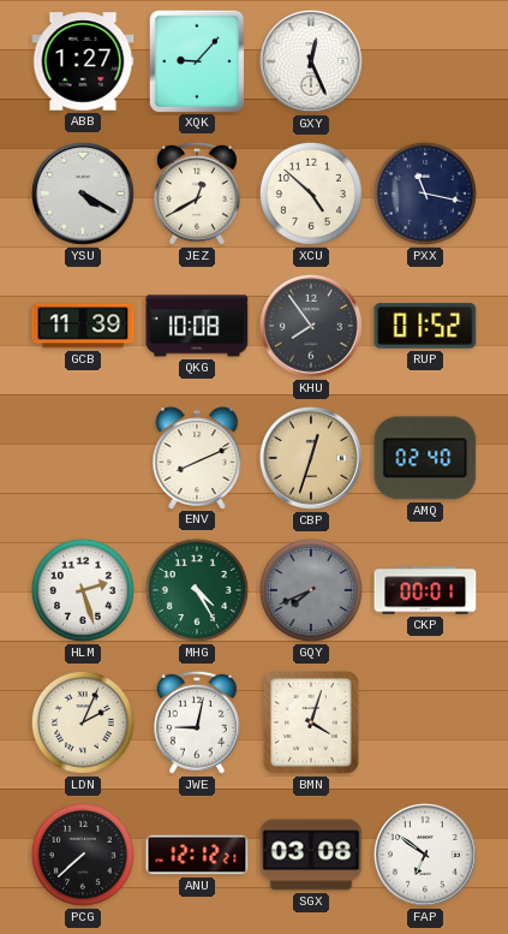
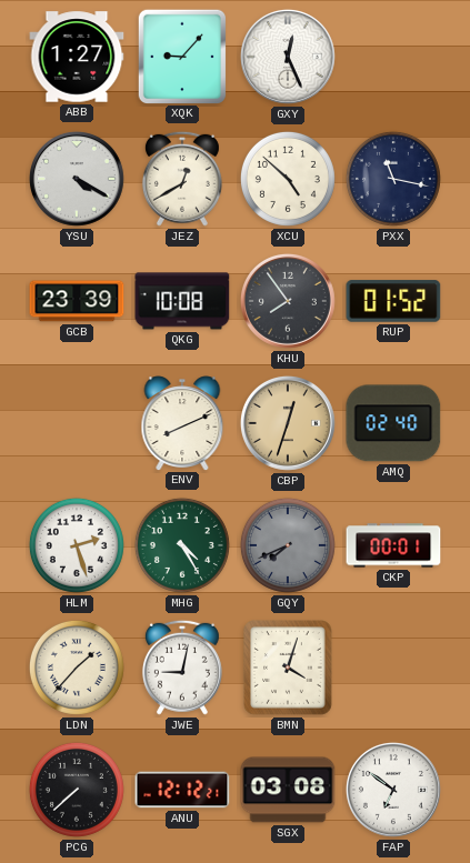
GCB: 11:39 -> 23:39 (77, 301)
LDN: 2:04 -> 1:37 (77, 668)
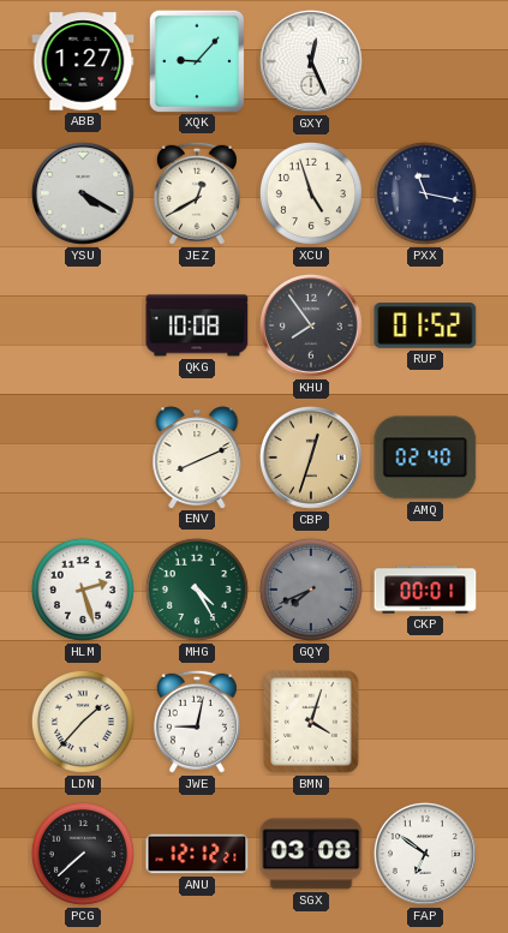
XCU: 4:52 -> 4:57 (311, 193)
GCB: 23:39 -> none (77, 301)
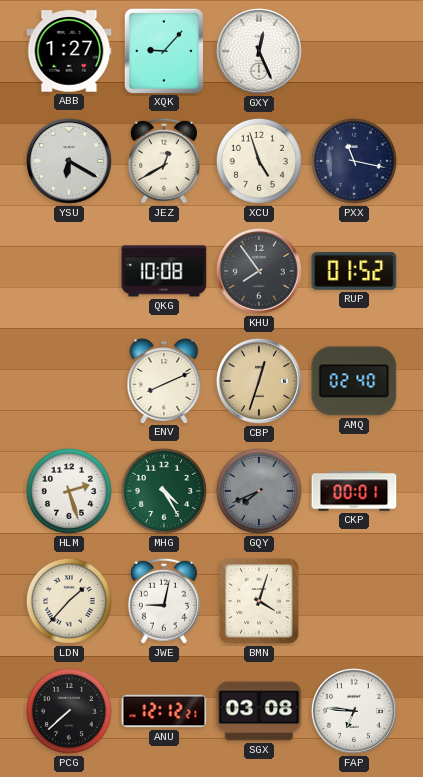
YSU: 4:20 -> 6:20 (69, 161)
FAP: 6:51 -> 6:46 (354, 711)
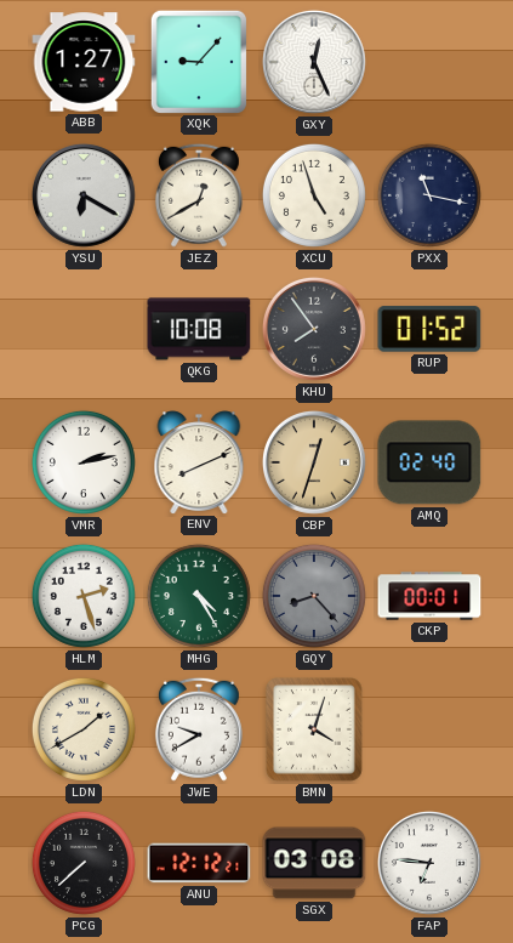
VMR: none -> 2:13 (84, 462)
GQY: 7:41 -> 8:23 (314, 596)
LDN: 1:37 -> 1:40 (84, 729)
JWE: 9:02 -> 9:40 (199, 729)
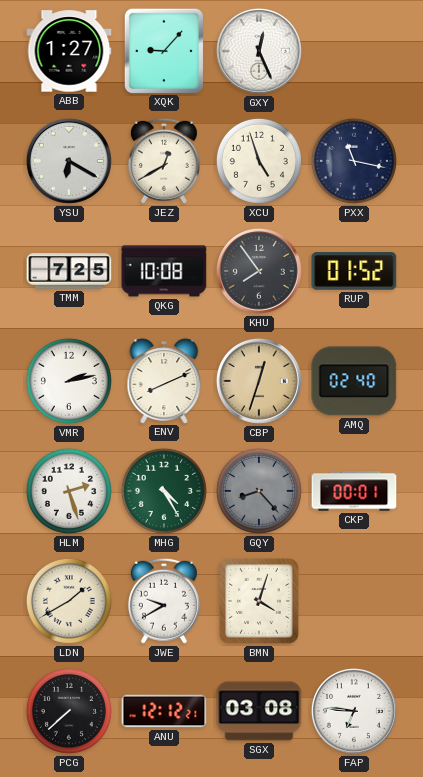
TMM: none -> 7:25 (69, 271)
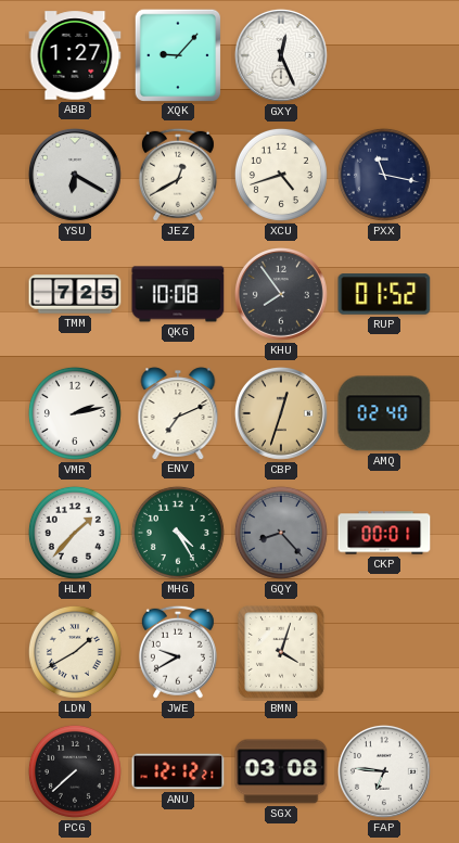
XCU: 4:57 -> 4:42 (281, 175)
ENV: 8:11 -> 7:11 (178, 413)
HLM: 2:27 -> 1:37 (75, 533)
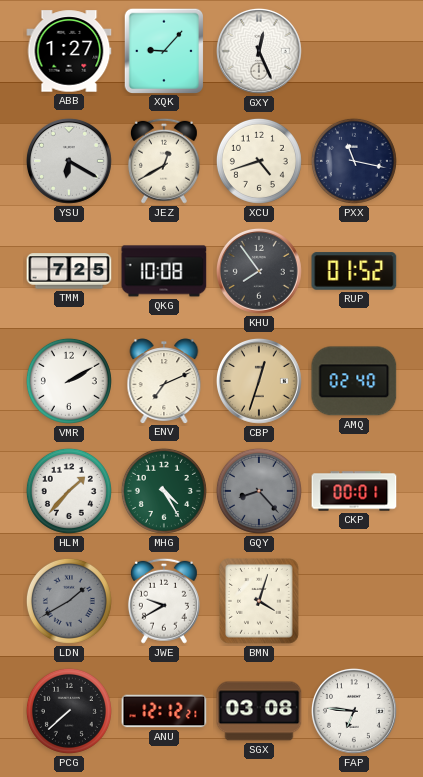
VMR: 2:13 -> 2:10 (69, 381)
LDN dial: cream -> grey (69, 601)
